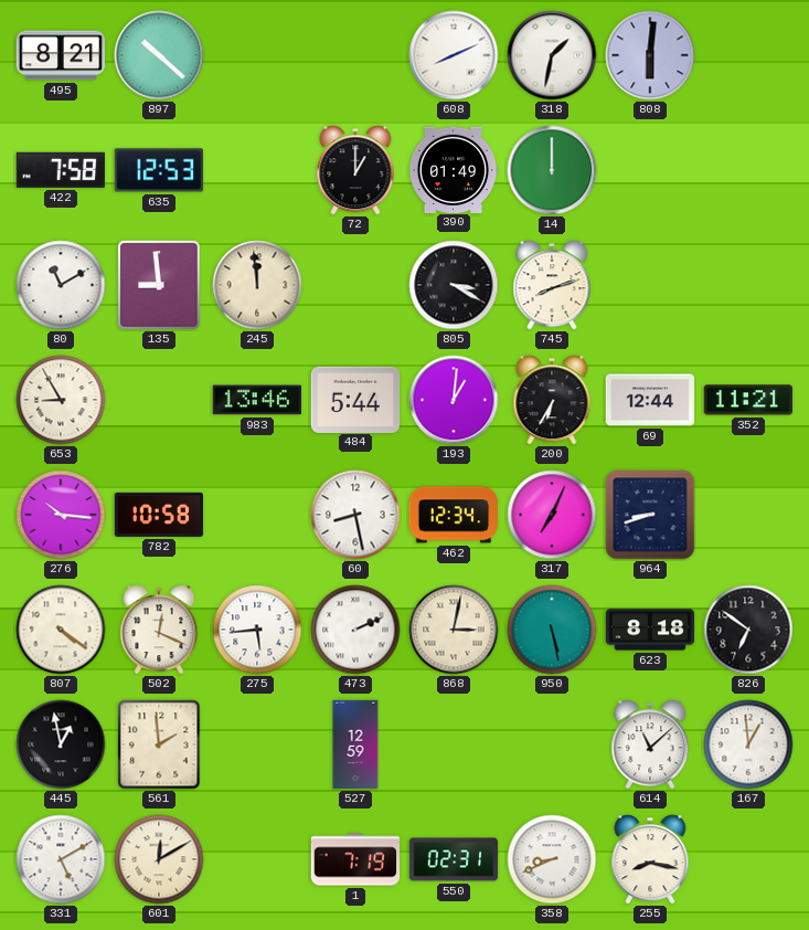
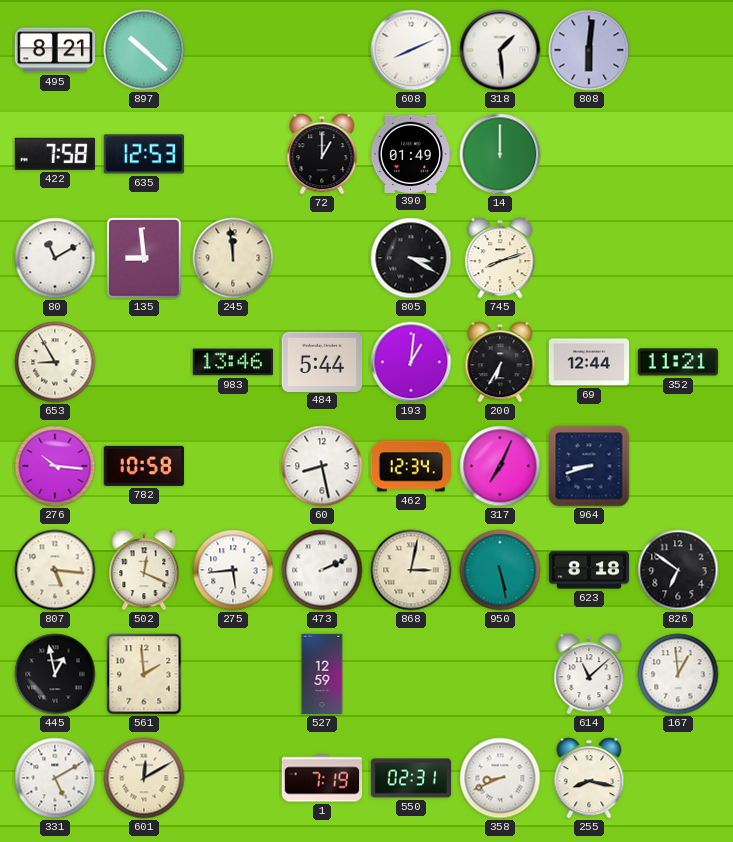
318: 1:32 -> 1:29 (500, 50)
807: 4:21 -> 5:16 (55, 570)
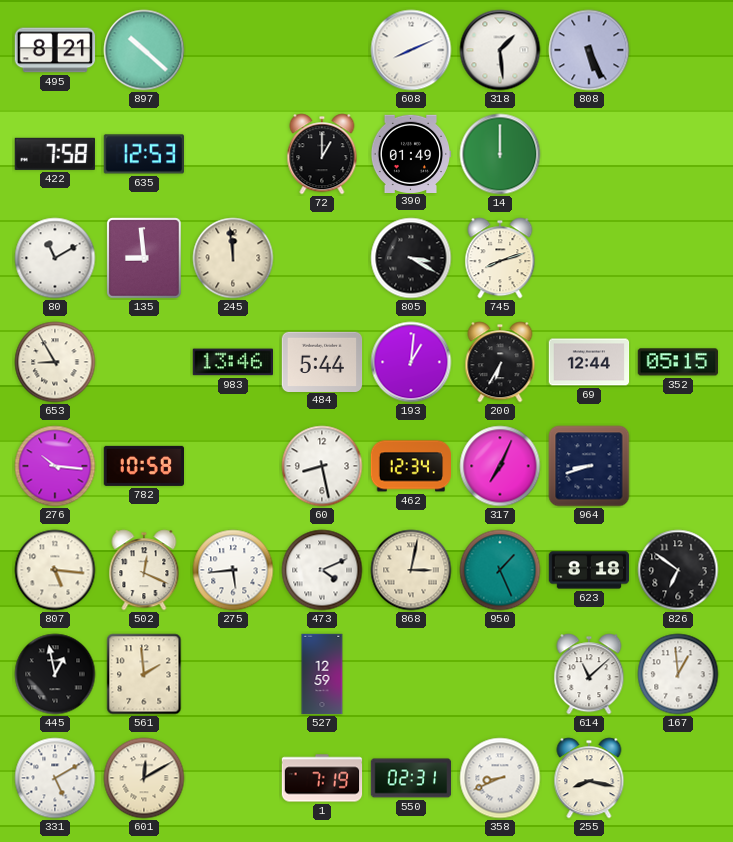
808: 6:01 -> 5:26 (589, 50)
352: 11:21 -> 05:15 (677, 362)
473: 2:11 -> 4:11 (322, 570)
950: 5:28 -> 1:26 (500, 570)
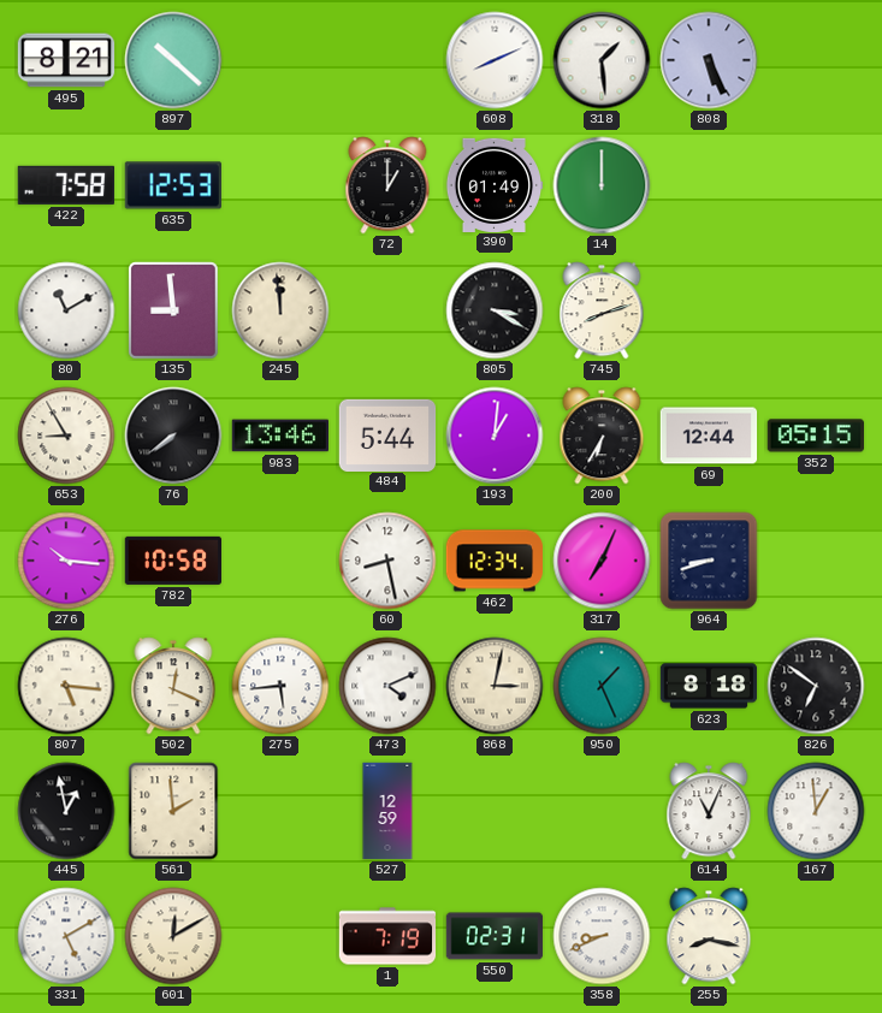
76: none -> 7:39 (173, 436)
614: 11:08 -> 11:04 (709, 811)
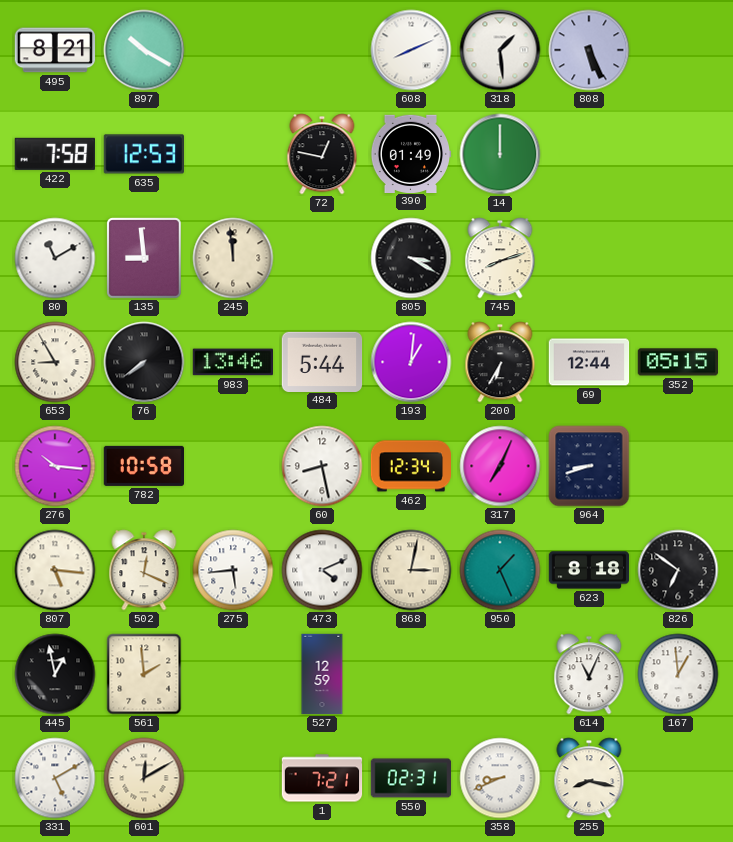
897: 10:22 -> 10:20 (144, 50)
72: 1:00 -> 12:47 (322, 154)
1: 7:19 -> 7:21 (322, 778)
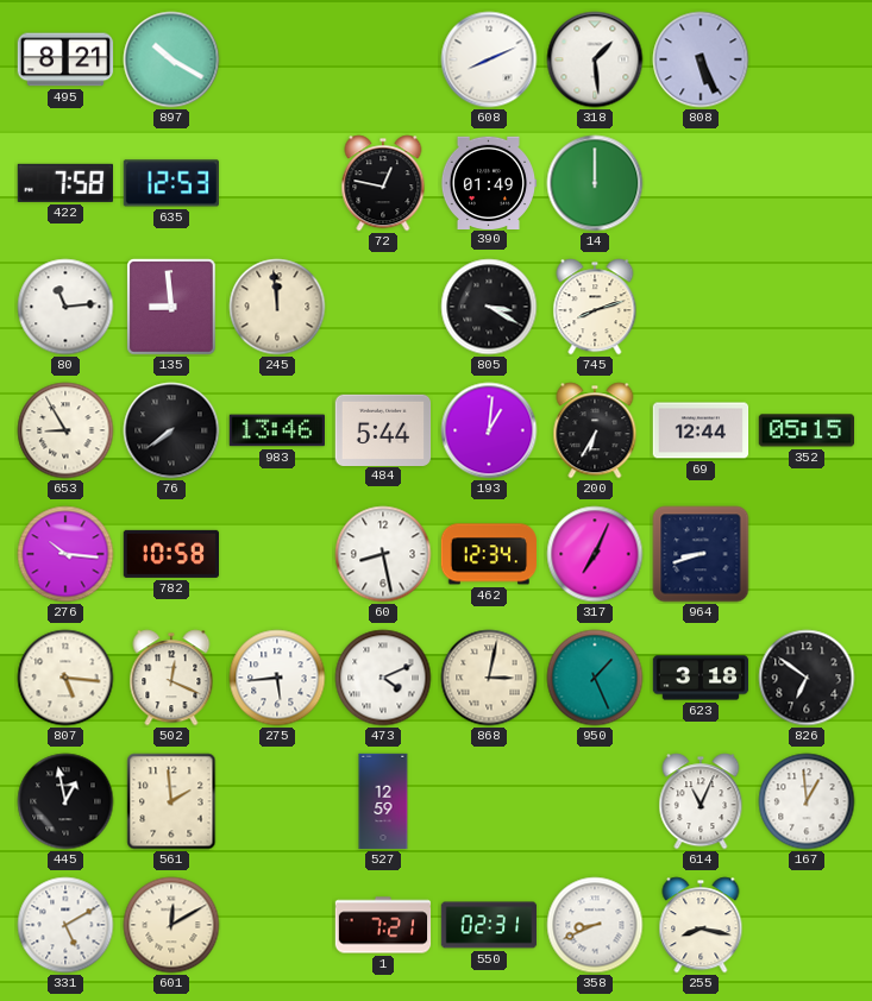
80: 11:10 -> 11:14 (65, 307)
623: 8:18 -> 3:18 (701, 678)
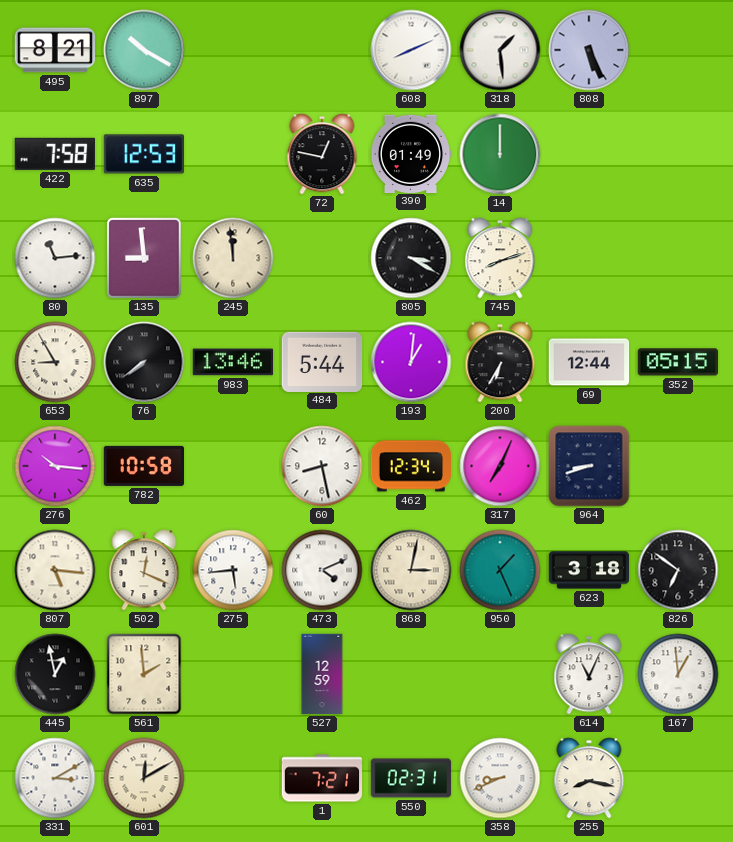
331: 5:10 -> 3:10 (55, 778)
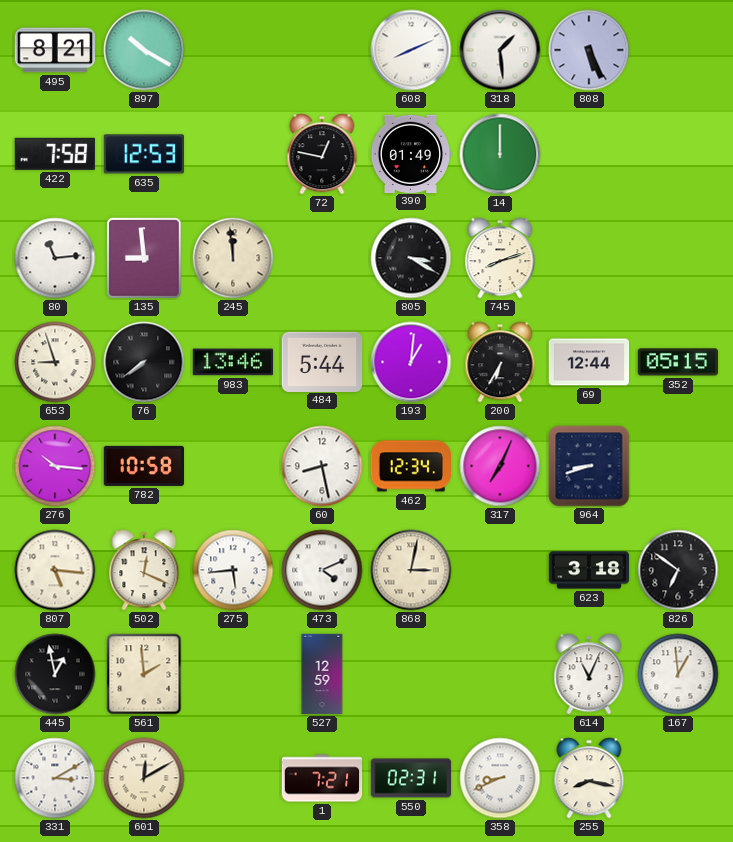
653: 8:55 -> 8:57 (55, 362)
950: 1:26 -> none (500, 570)
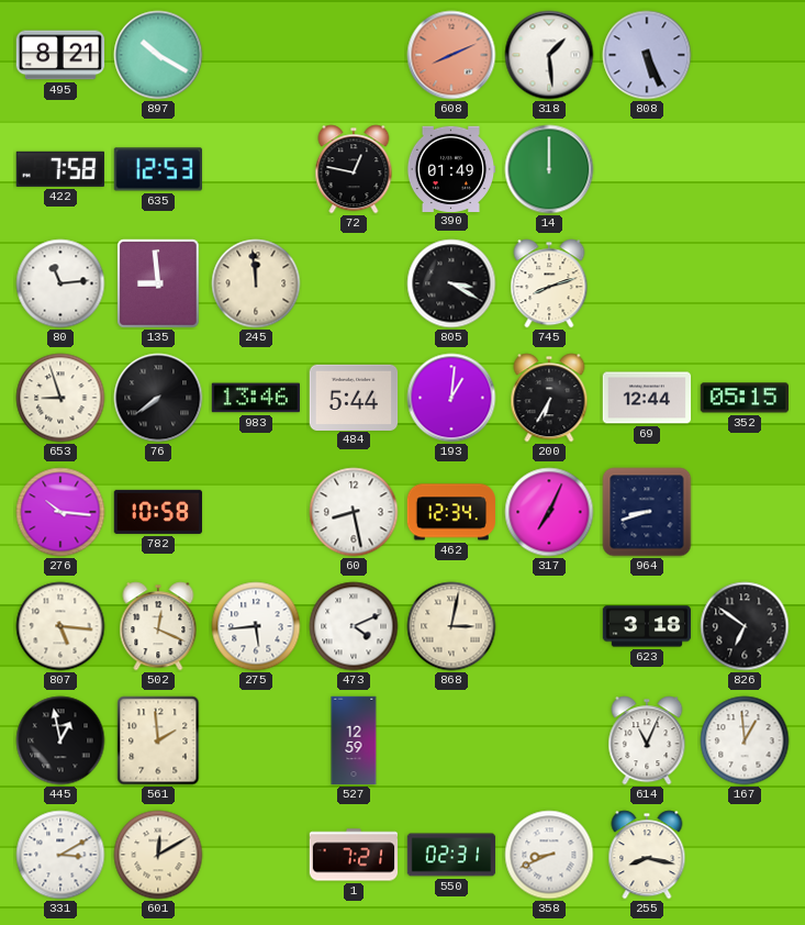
608 dial: white -> salmon (451, 55)
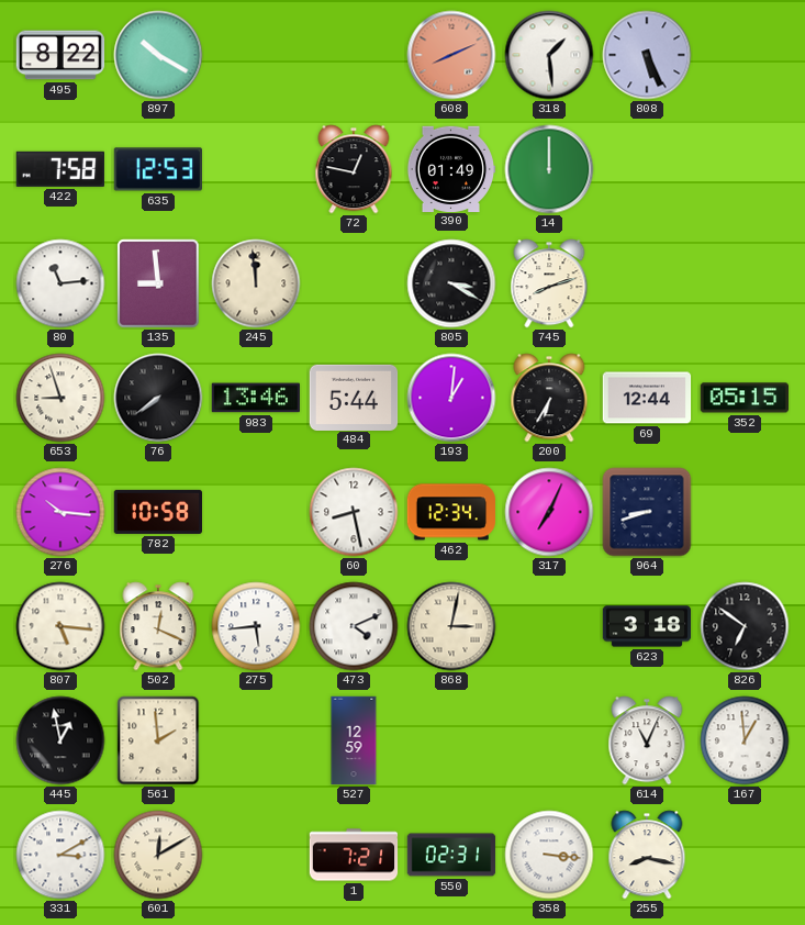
495: 8:21 -> 8:22 (60, 55)
358: 8:41 -> 3:16 (549, 855)
